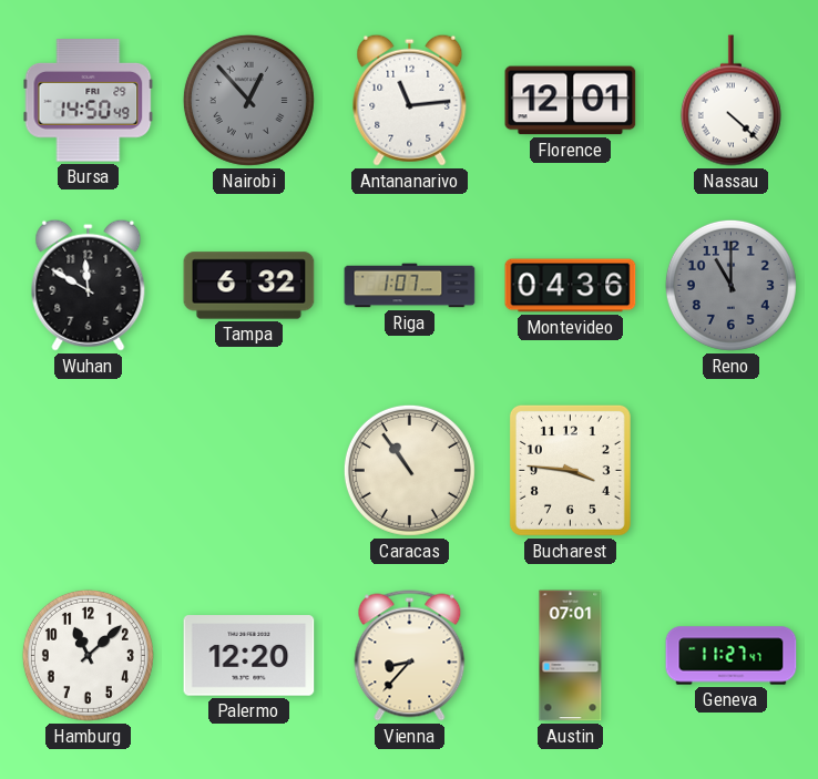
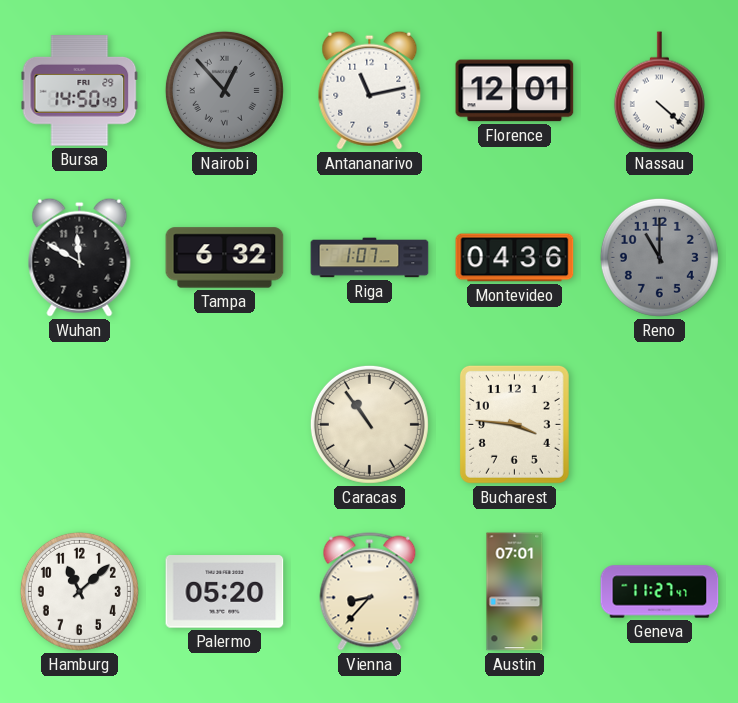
Antananarivo: 11:14 -> 11:13 (370, 90)
Palermo: 12:20 -> 05:20 (225, 592)
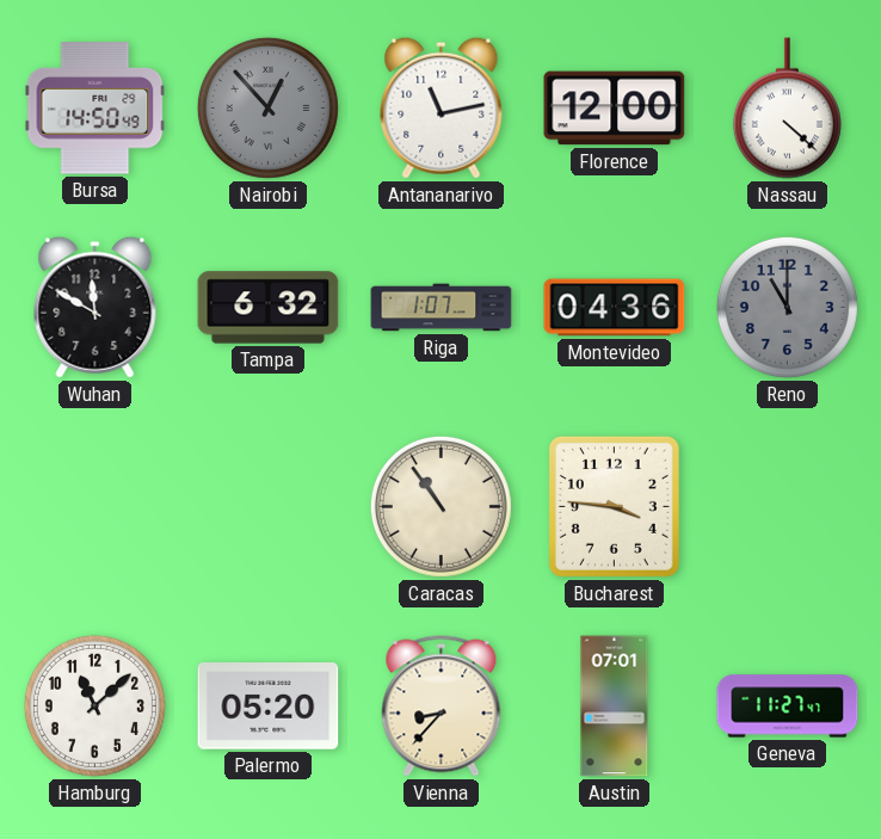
Florence: 12:01 -> 12:00 (615, 109)
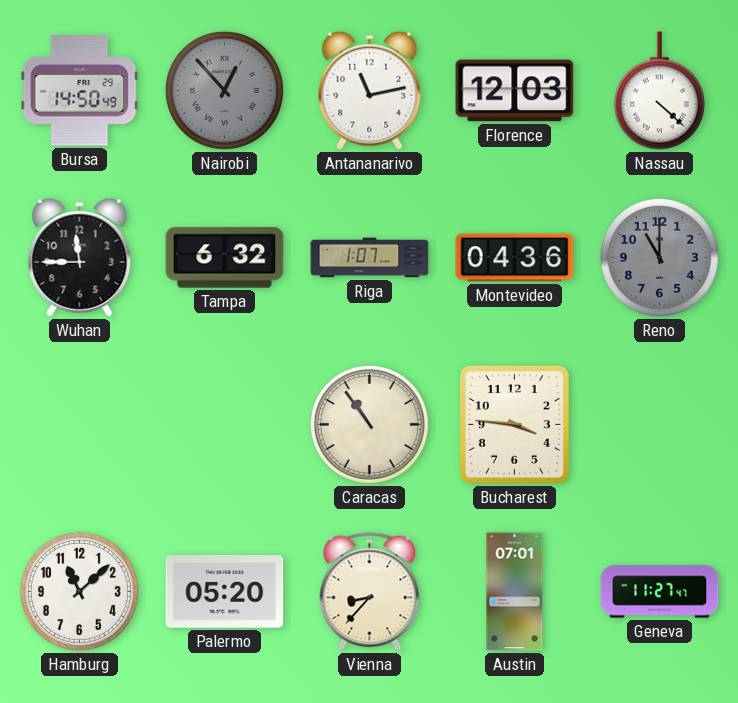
Florence: 12:00 -> 12:03 (515, 91)
Wuhan: 11:50 -> 11:45 (80, 257)
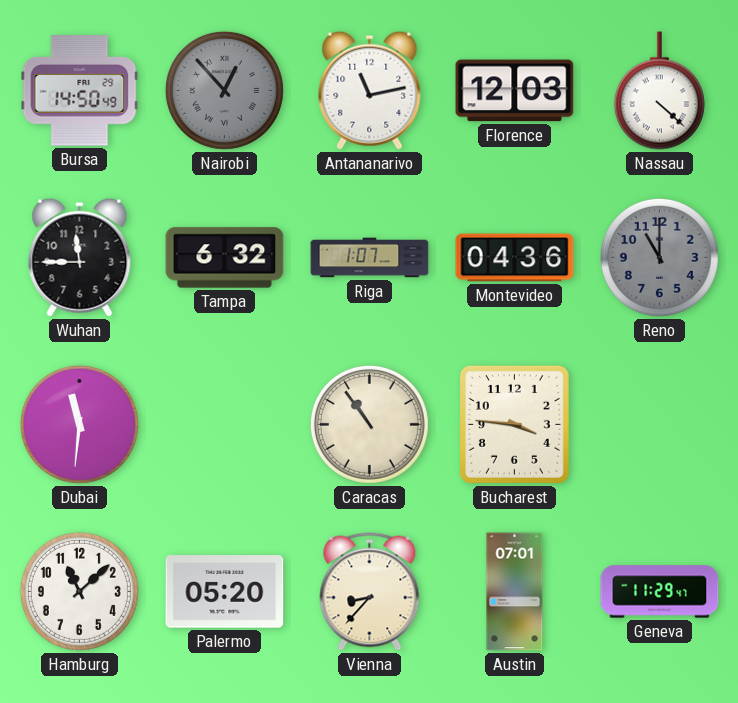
Dubai: none -> 11:31 (79, 424)
Geneva: 11:27 -> 11:29 (660, 592)
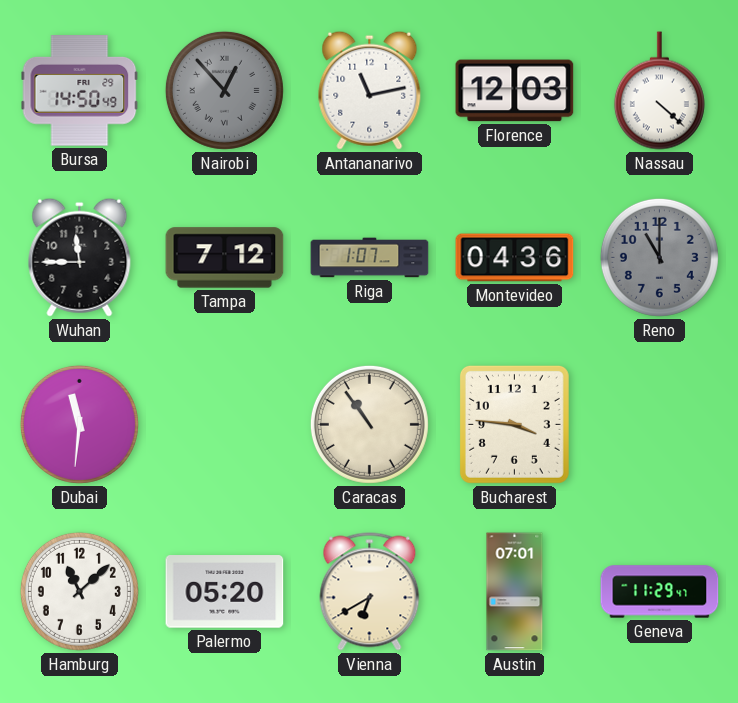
Tampa: 6:32 -> 7:12 (225, 258)
Vienna: 8:37 -> 6:40 (370, 592)
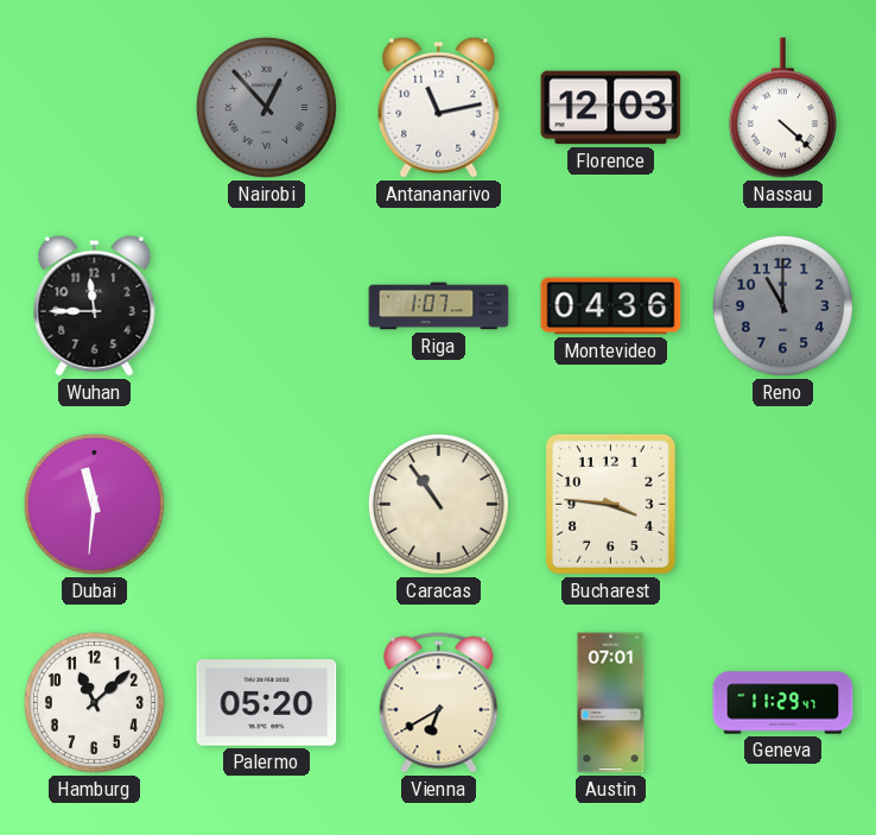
Bursa: 14:50 -> none (80, 91)
Tampa: 7:12 -> none (225, 258)
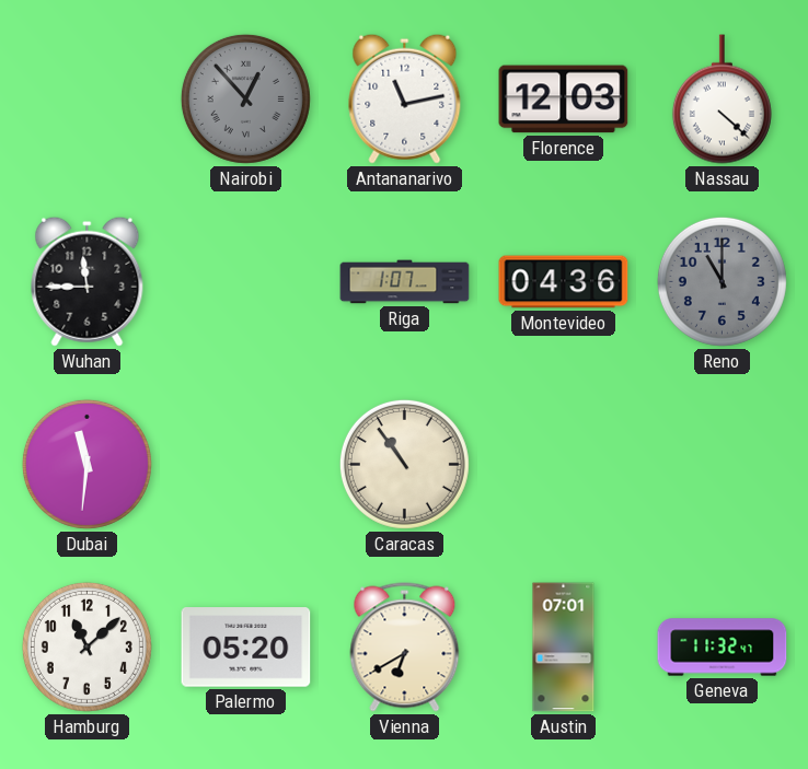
Bucharest: 3:46 -> none (610, 504)
Geneva: 11:29 -> 11:32 (723, 648)
